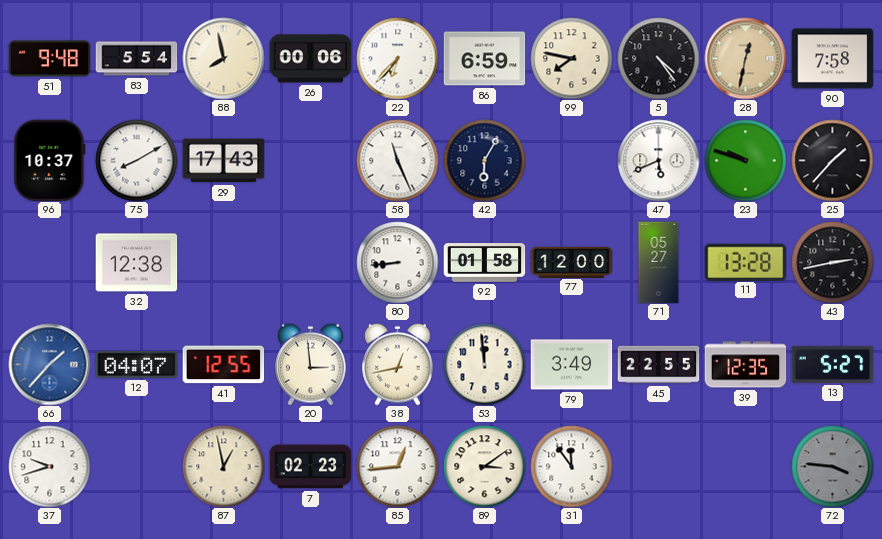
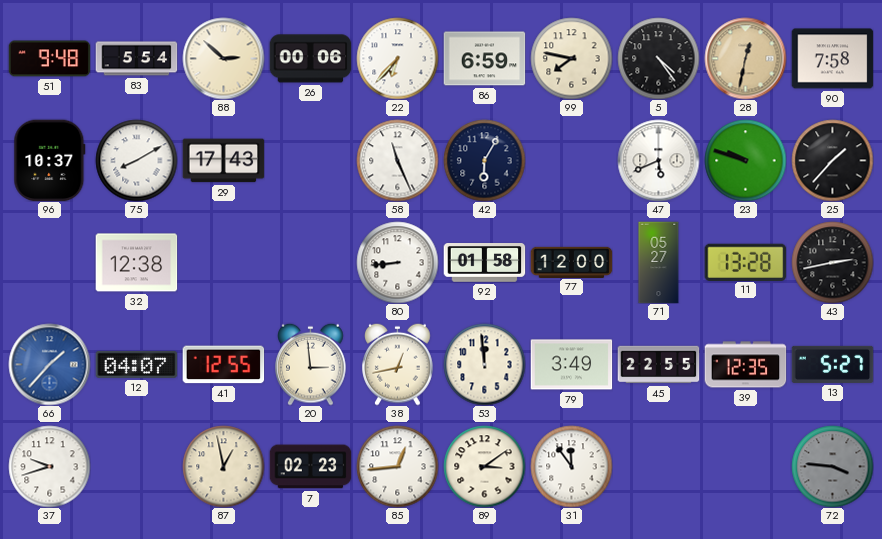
88: 7:58 -> 2:52 (223, 58)
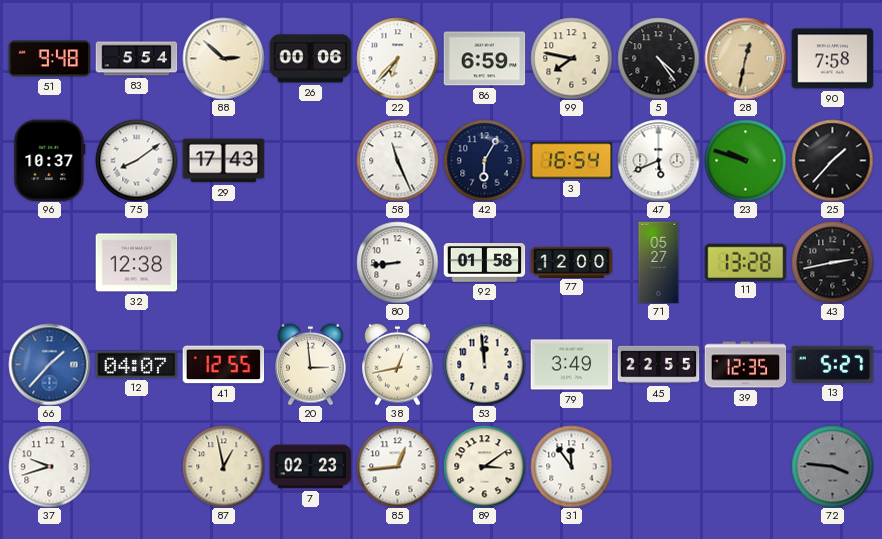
75: 8:10 -> 8:09 (136, 160)
3: none -> 16:54 (571, 161)
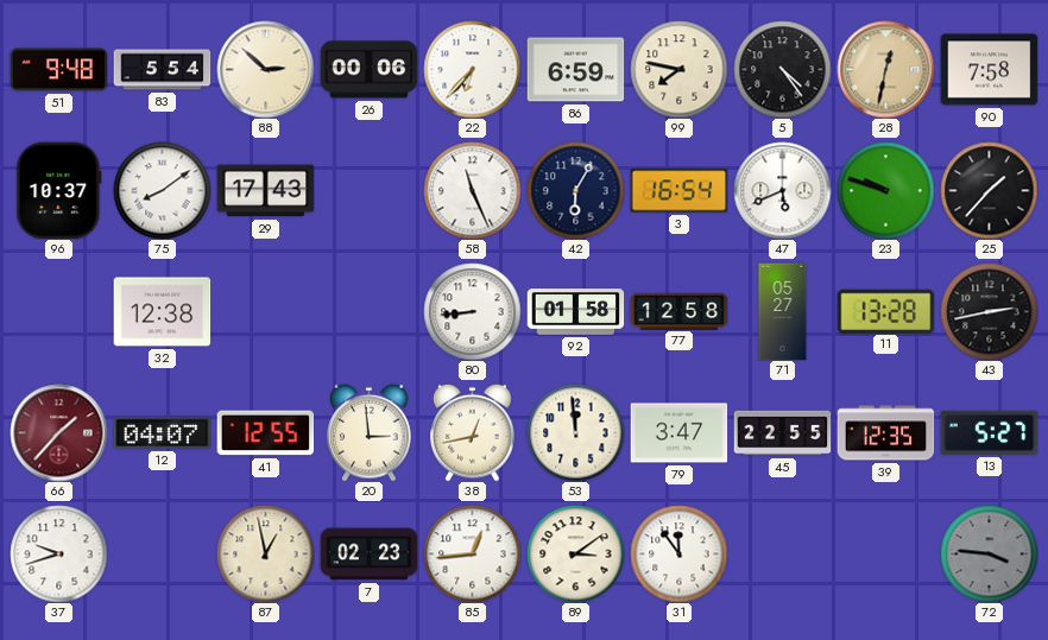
77: 12:00 -> 12:58 (678, 311)
66 dial: blue -> burgundy (58, 432)
79: 3:49 -> 3:47 (678, 433)
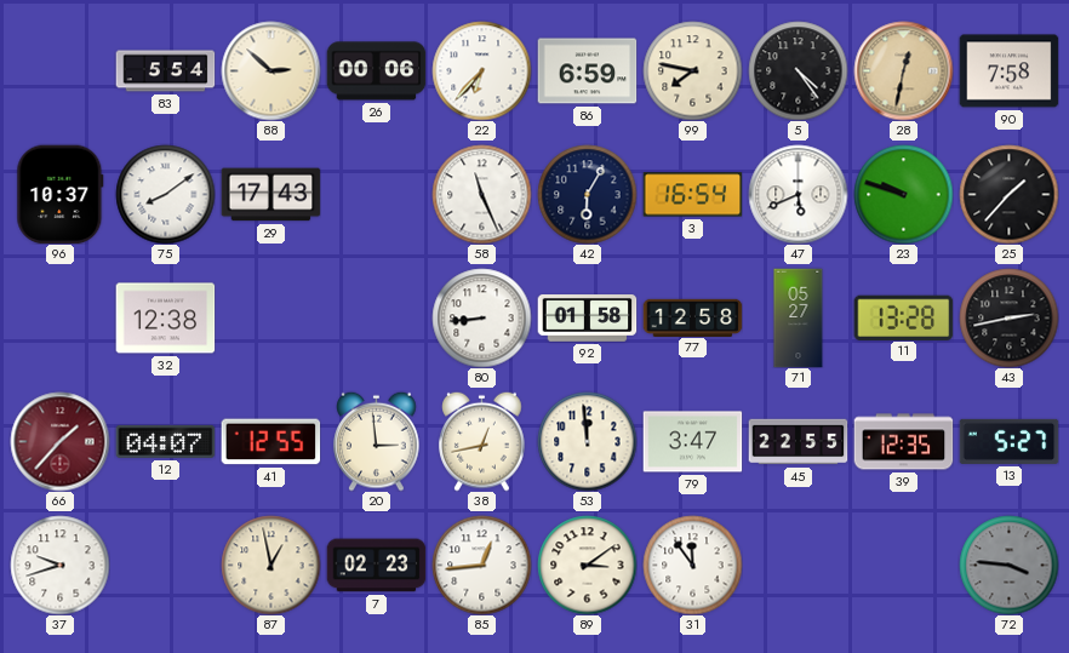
51: 9:48 -> none (58, 70)
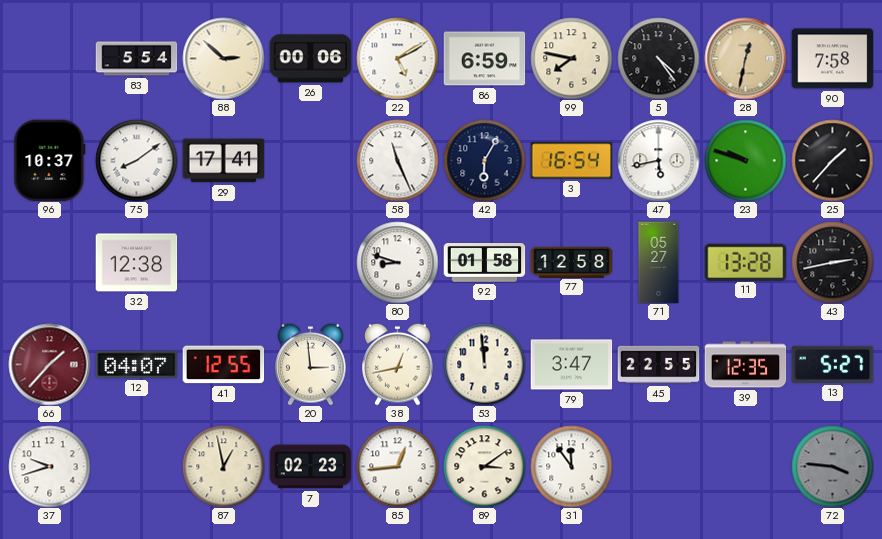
22: 6:37 -> 5:10 (397, 58)
29: 17:43 -> 17:41 (223, 161)
47: 5:41 -> 5:43 (658, 160)
80: 8:44 -> 8:48 (397, 262)
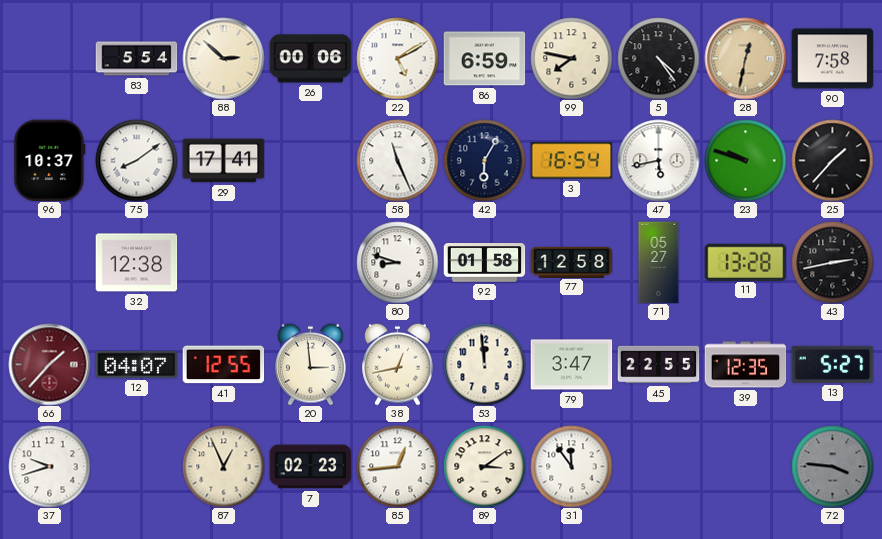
87: 12:58 -> 12:56 (223, 466)
